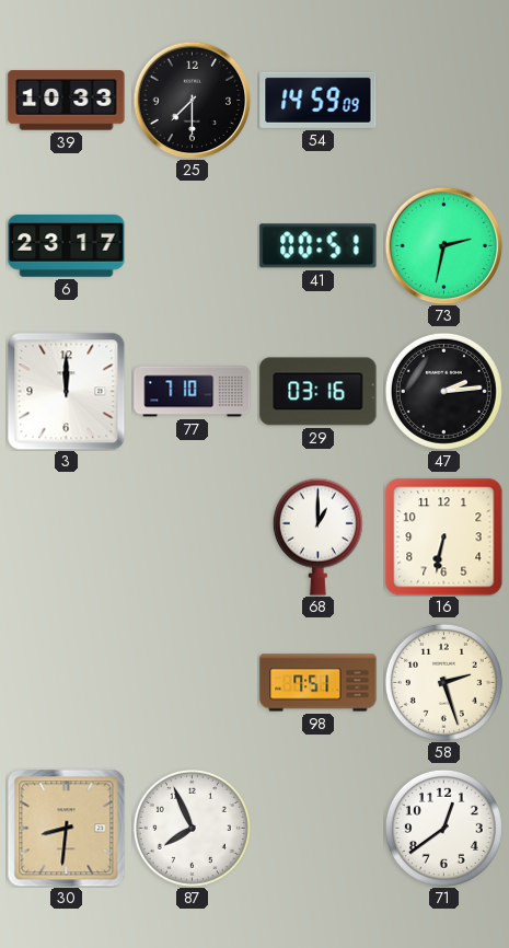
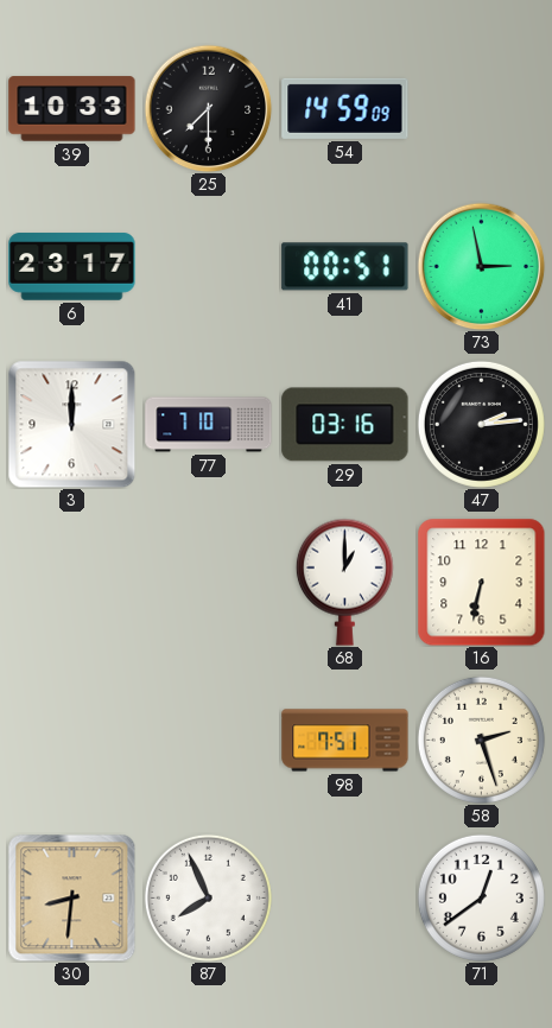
73: 2:32 -> 2:58 (481, 266)
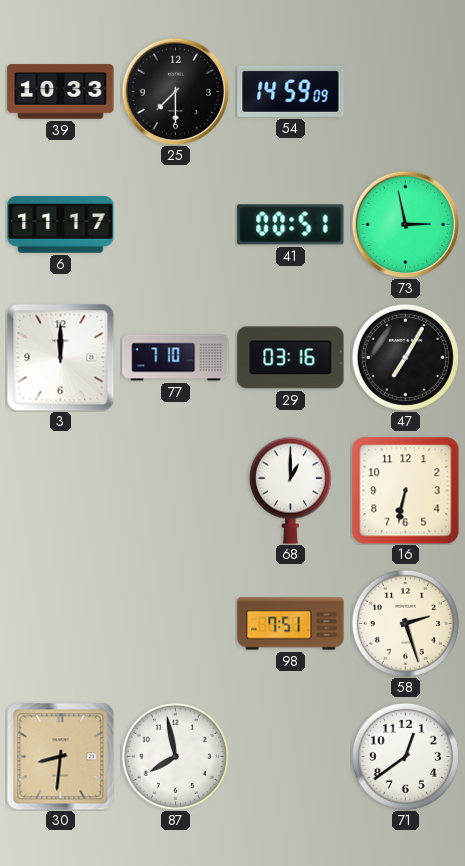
6: 23:17 -> 11:17 (61, 225)
47: 2:14 -> 7:05 (405, 357)
87: 7:56 -> 7:58 (175, 756)
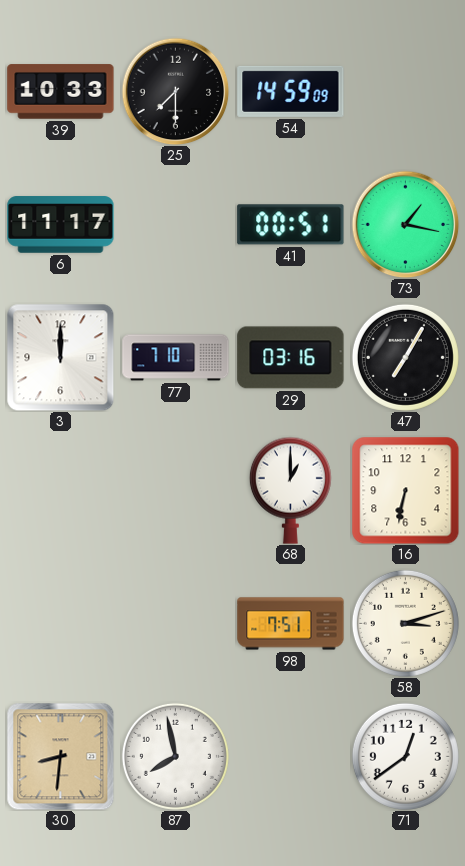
73: 2:58 -> 1:17 (405, 224)
58: 2:27 -> 3:12 (405, 623)
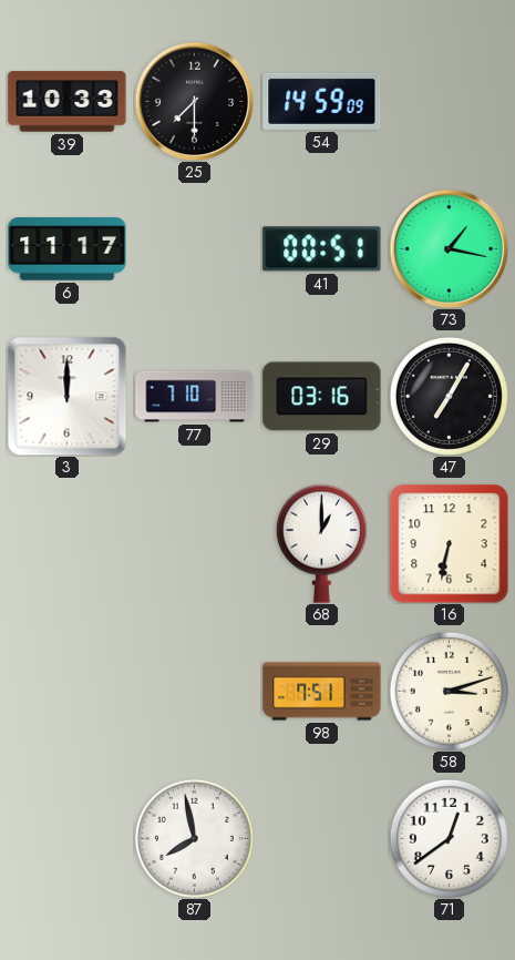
30: 8:31 -> none (60, 756)
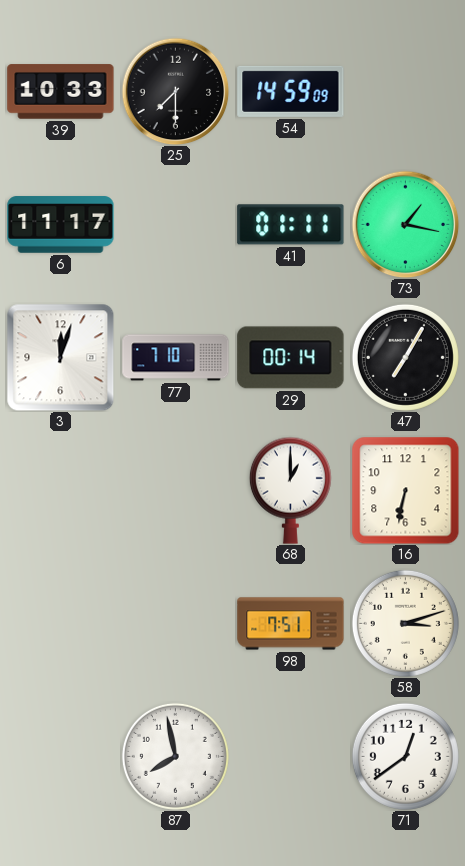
41: 00:51 -> 01:11 (291, 225)
3: 12:00 -> 12:03 (60, 357)
29: 03:16 -> 00:14 (291, 358)
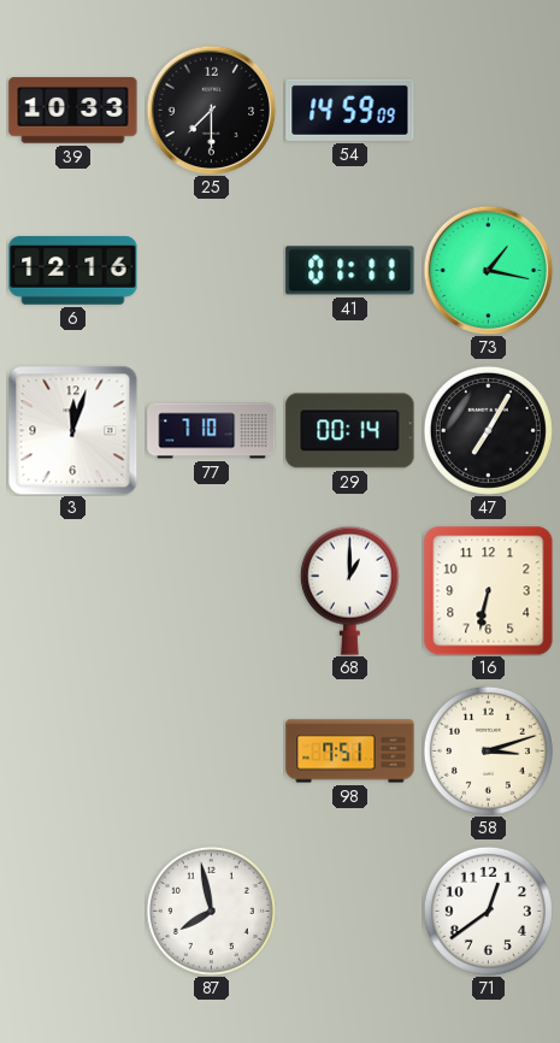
6: 11:17 -> 12:16 (73, 271)
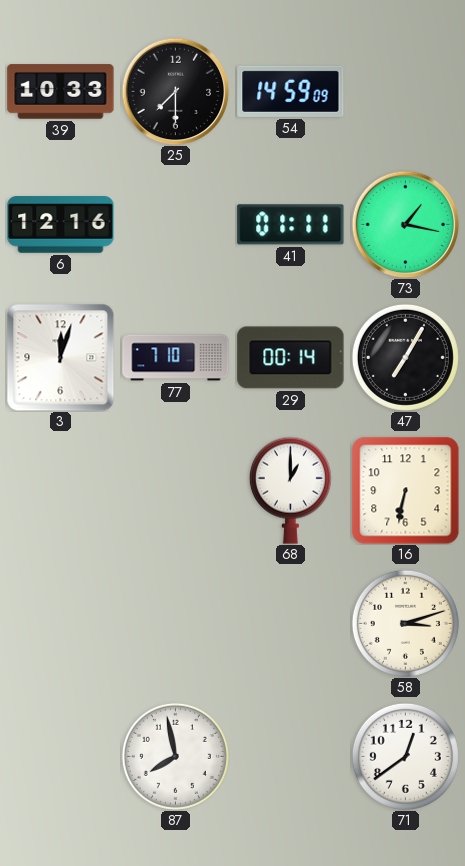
98: 7:51 -> none (350, 752)
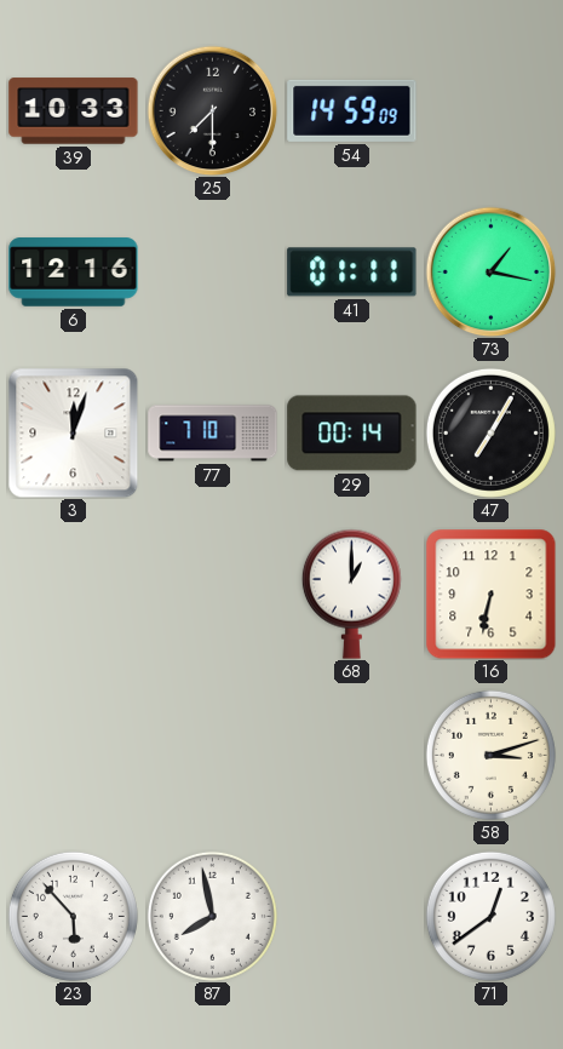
23: none -> 5:53 (73, 916)
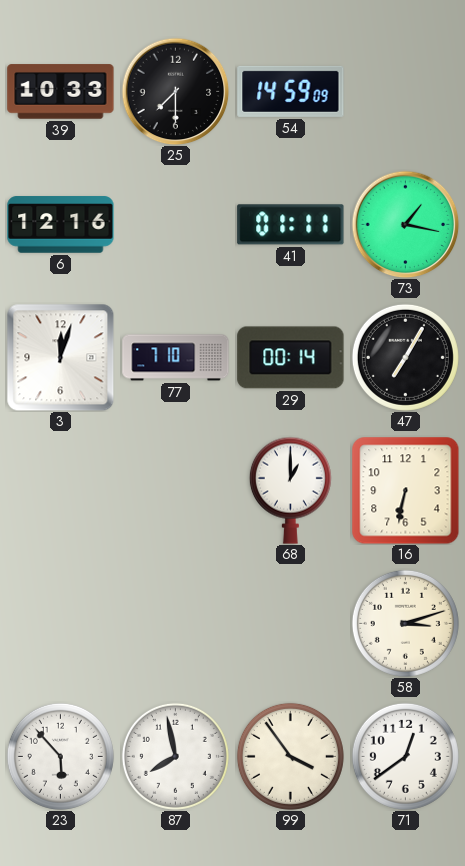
99: none -> 3:54 (290, 756)
